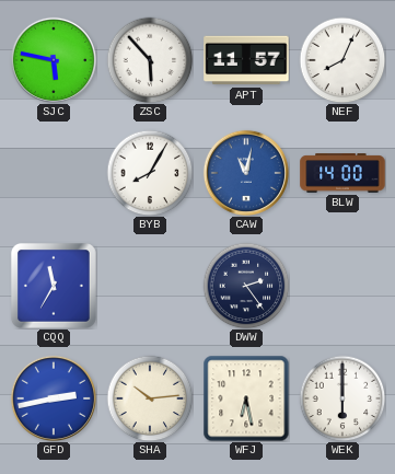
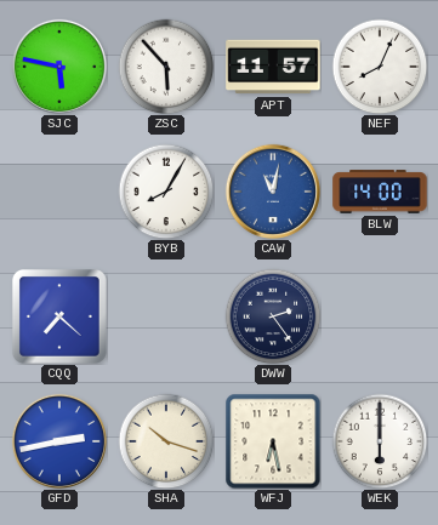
CQQ: 11:35 -> 7:22 (59, 316)
SHA: 10:14 -> 10:18 (166, 441)
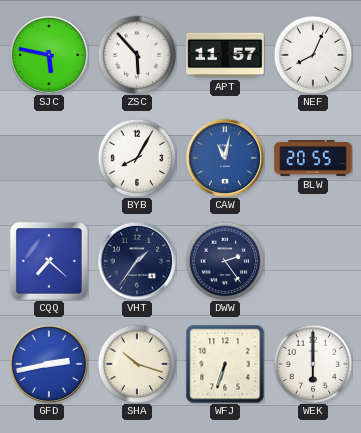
BLW: 14:00 -> 20:55 (313, 158)
VHT: none -> 1:36 (137, 261)
WFJ: 6:28 -> 6:33 (225, 364)
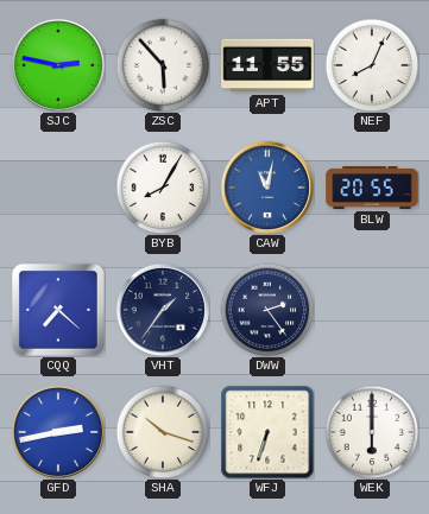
SJC: 5:47 -> 2:47 (58, 65)
APT: 11:57 -> 11:55 (267, 65)
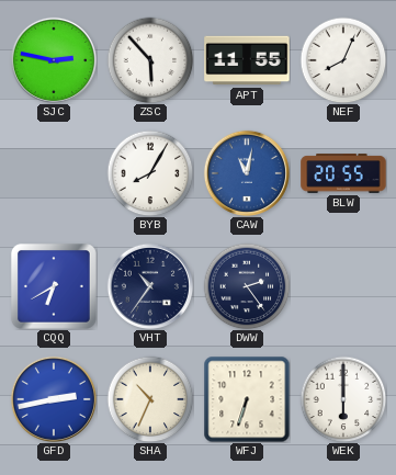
CQQ: 7:22 -> 6:40 (54, 286)
VHT: 1:36 -> 10:36 (150, 286)
SHA: 10:18 -> 10:34 (150, 399)
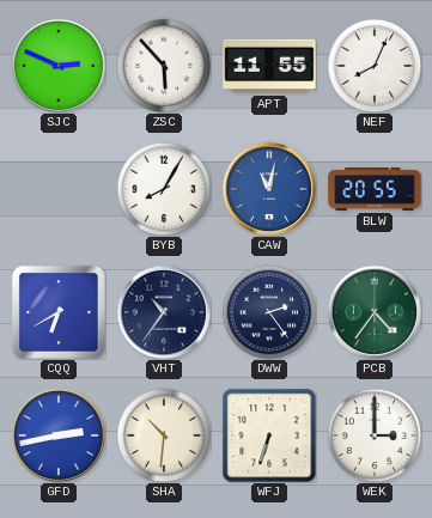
SJC: 2:47 -> 2:49 (59, 66)
PCB: none -> 4:36 (375, 312)
SHA: 10:34 -> 10:31 (164, 435)
WEK: 6:00 -> 3:00 (375, 435)
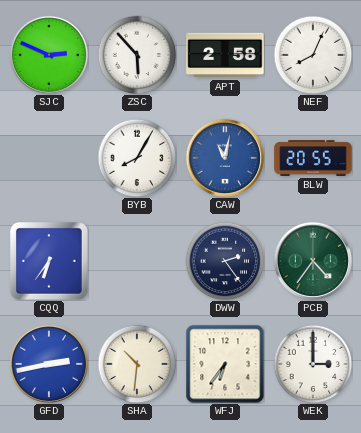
APT: 11:55 -> 2:58 (225, 55)
CQQ: 6:40 -> 6:36 (49, 261)
VHT: 10:36 -> none (164, 312)
WFJ: 6:33 -> 6:36 (225, 364)
